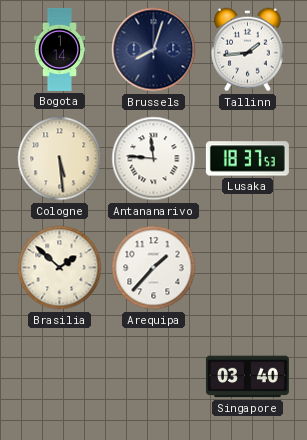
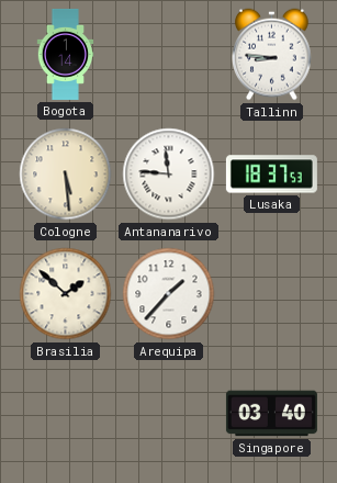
Brussels: 8:03 -> none (154, 50)
Tallinn: 1:44 -> 8:46 (272, 55)
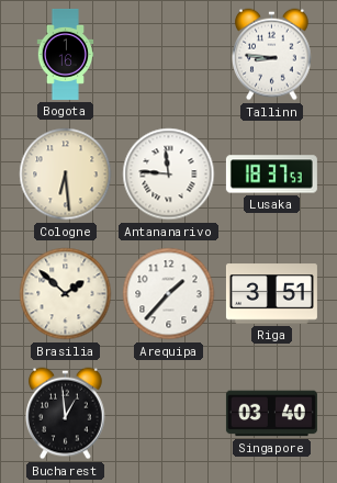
Bogota: 1:14 -> 1:16 (66, 54)
Cologne: 5:29 -> 6:29 (66, 175)
Riga: none -> 3:51 (271, 294)
Bucharest: none -> 12:59 (66, 414)
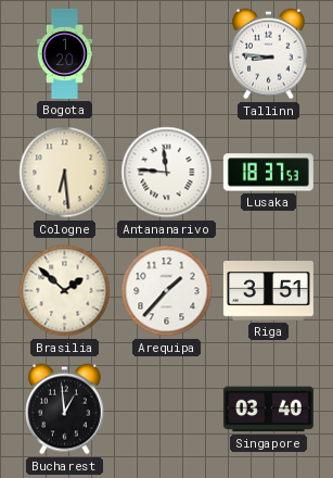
Bogota: 1:16 -> 1:20 (65, 53)
